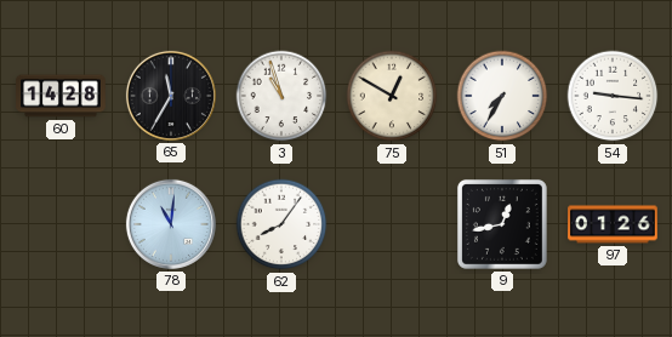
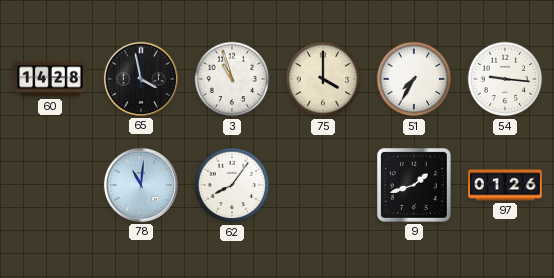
65: 11:35 -> 3:58 (141, 79)
75: 12:50 -> 4:00 (323, 79)
9: 12:43 -> 1:42 (414, 185)
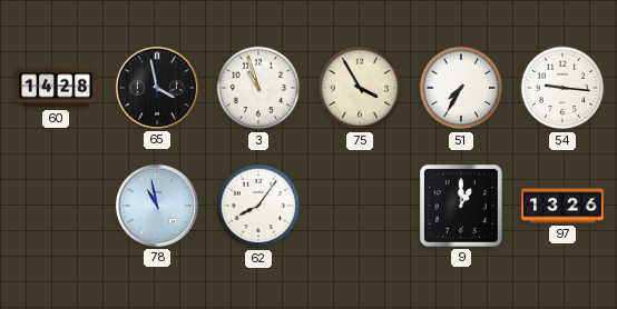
75: 4:00 -> 3:55 (360, 88)
78: 11:01 -> 10:58 (157, 206)
9: 1:42 -> 1:00 (461, 206)
97: 01:26 -> 13:26 (562, 206)
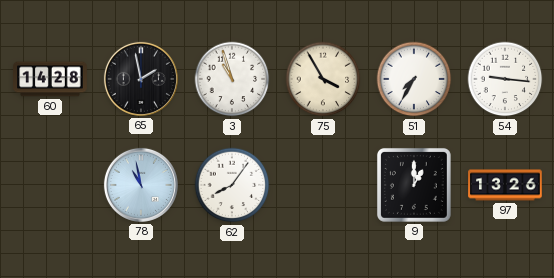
65: 3:58 -> 1:58 (141, 79)
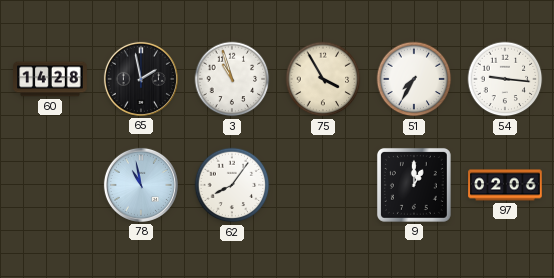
97: 13:26 -> 02:06 (505, 185)
